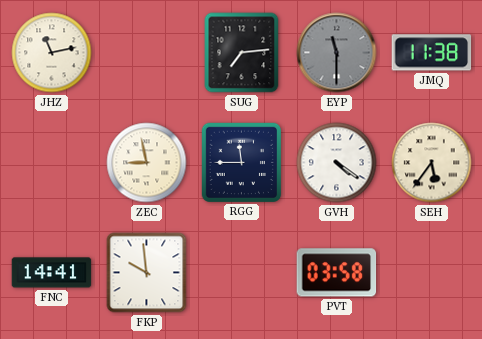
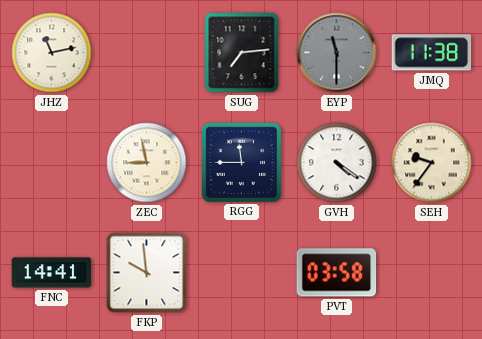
SEH: 5:36 -> 9:36 (432, 163)
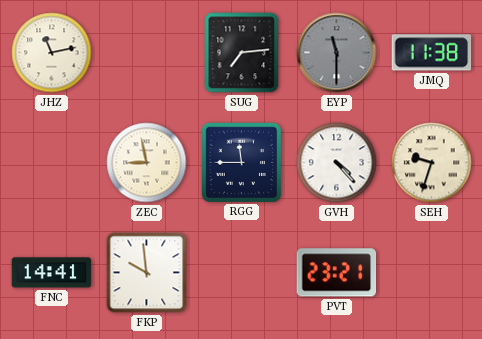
GVH: 4:21 -> 4:23 (337, 163)
SEH: 9:36 -> 9:33 (432, 163)
PVT: 03:58 -> 23:21 (337, 273)
